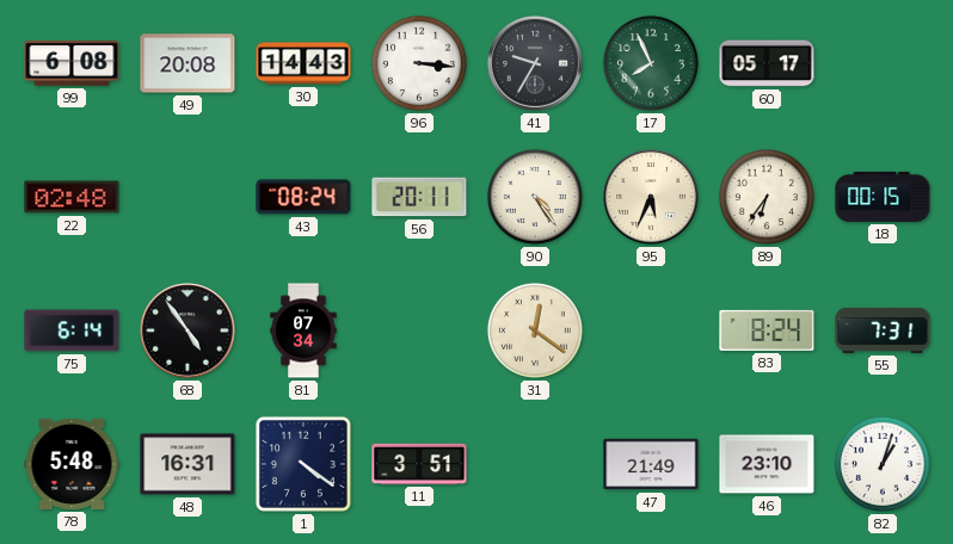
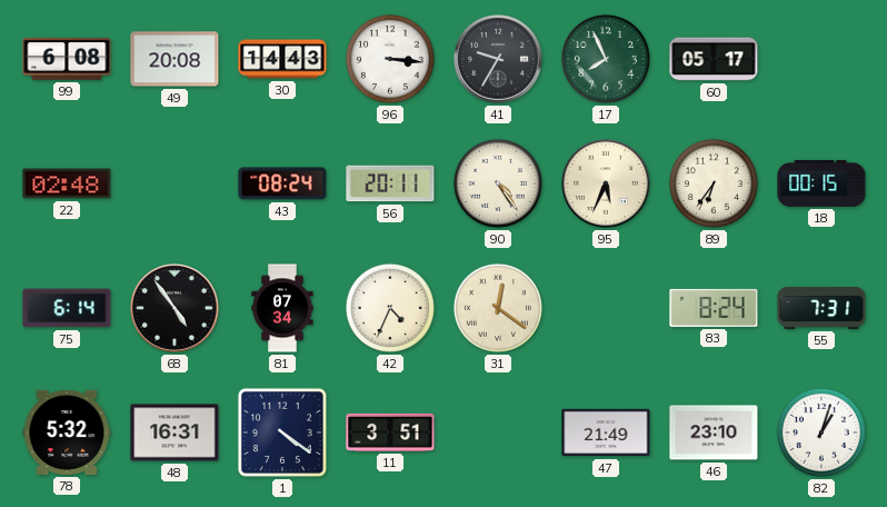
42: none -> 4:34 (390, 308)
78: 5:48 -> 5:32 (67, 433)
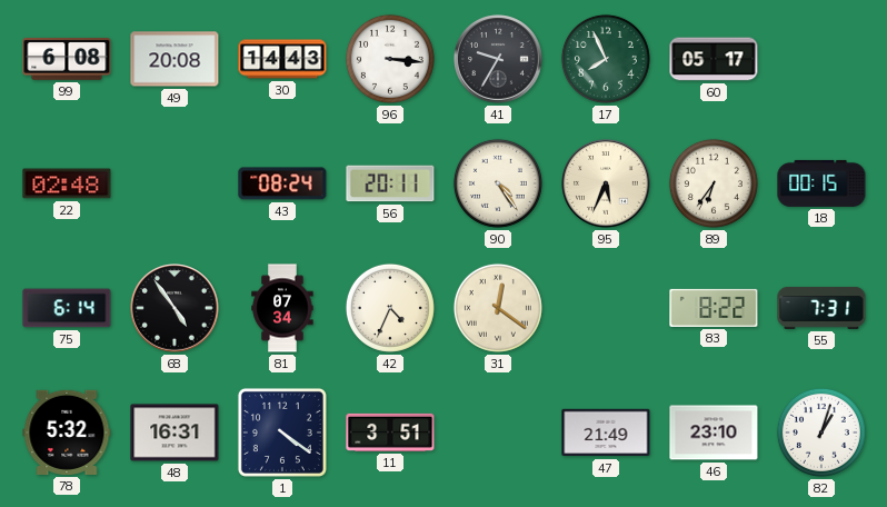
83: 8:24 -> 8:22 (714, 308)
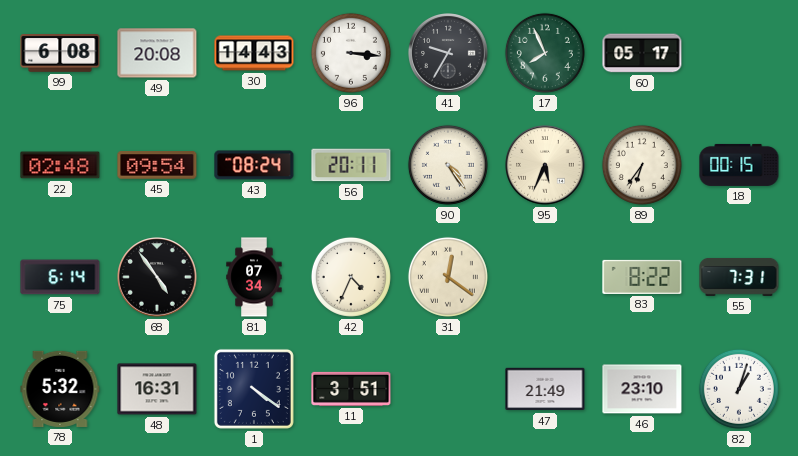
45: none -> 09:54 (157, 165)
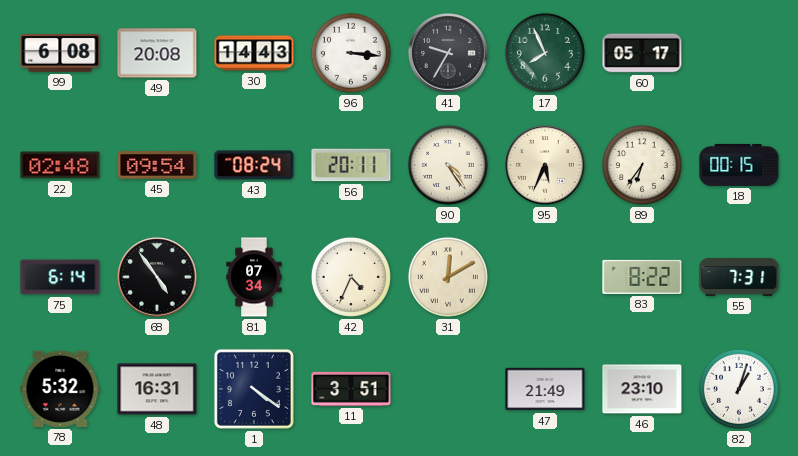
31: 12:21 -> 12:10 (448, 277)
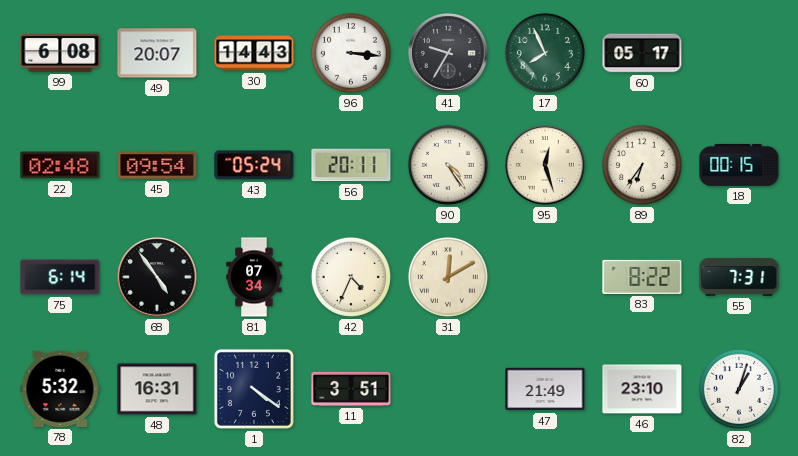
49: 20:08 -> 20:07 (157, 53)
43: 08:24 -> 05:24 (254, 165)
95: 5:34 -> 12:27 (545, 165)
